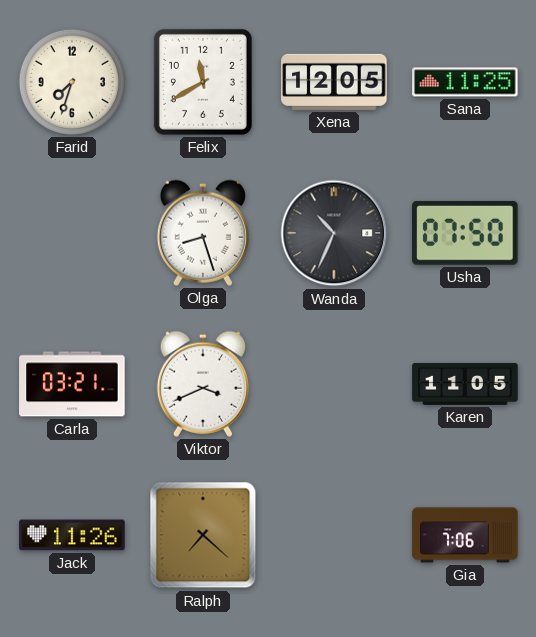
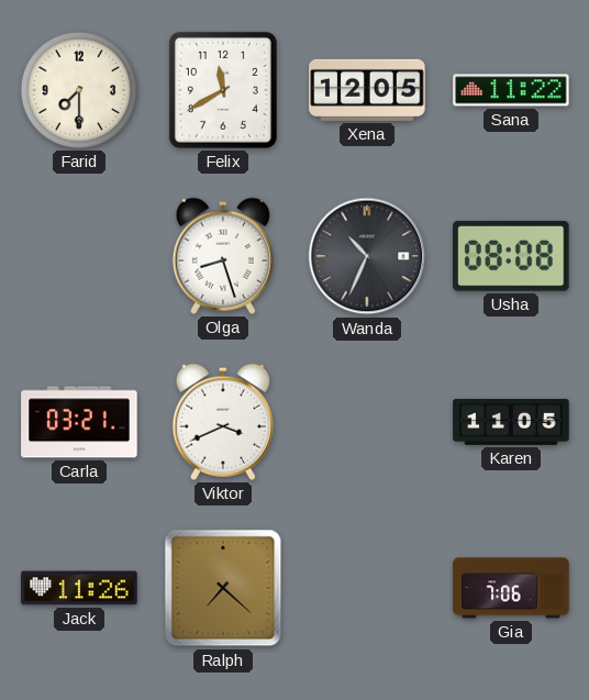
Farid: 7:33 -> 7:30 (79, 90)
Sana: 11:25 -> 11:22 (511, 90)
Usha: 07:50 -> 08:08 (511, 256)
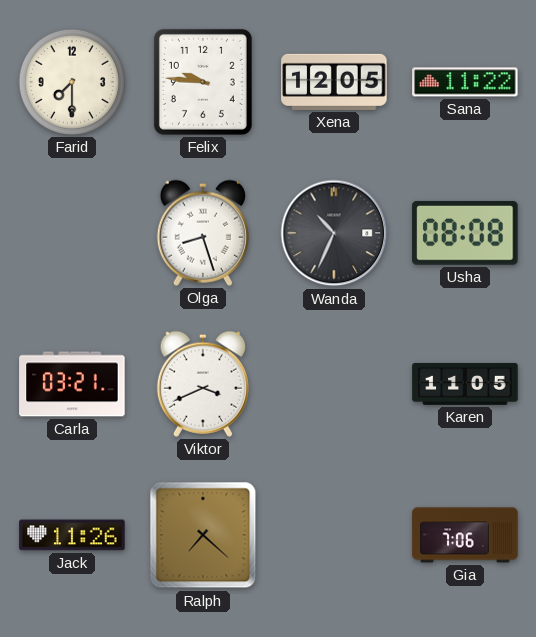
Felix: 11:40 -> 9:46 (203, 82)
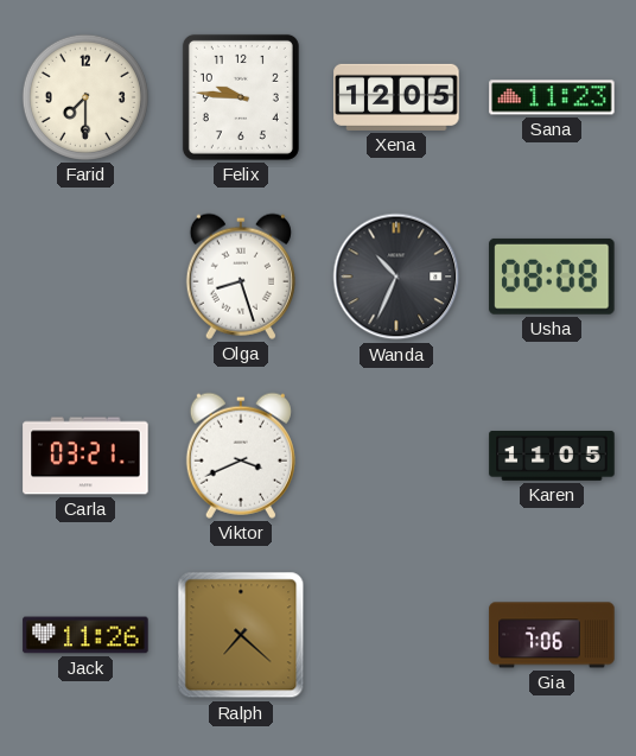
Sana: 11:22 -> 11:23 (552, 97)
